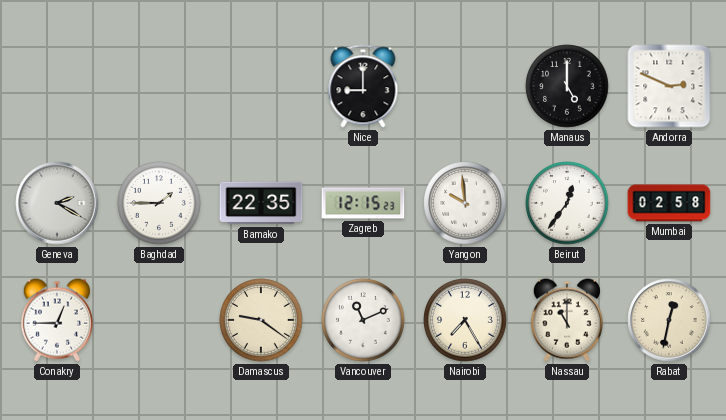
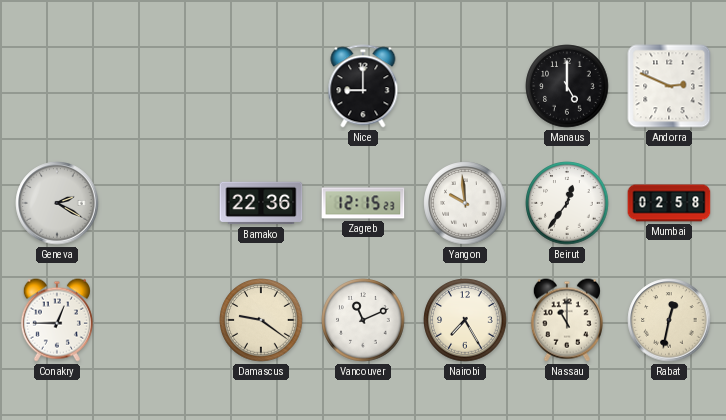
Baghdad: 1:45 -> none (159, 203)
Bamako: 22:35 -> 22:36 (261, 203)
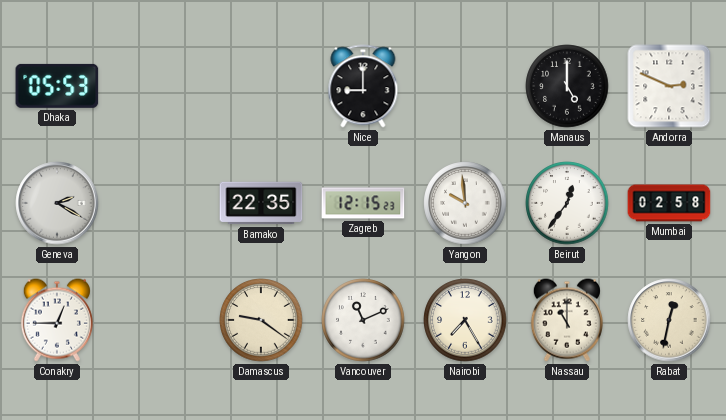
Dhaka: none -> 05:53 (57, 86)
Bamako: 22:36 -> 22:35 (261, 203)
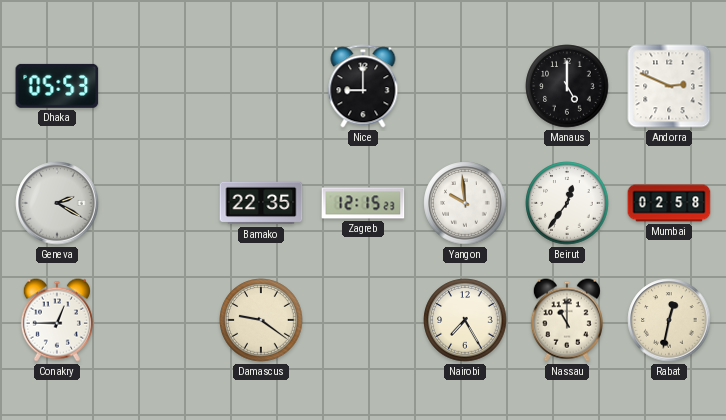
Vancouver: 11:11 -> none (363, 320)
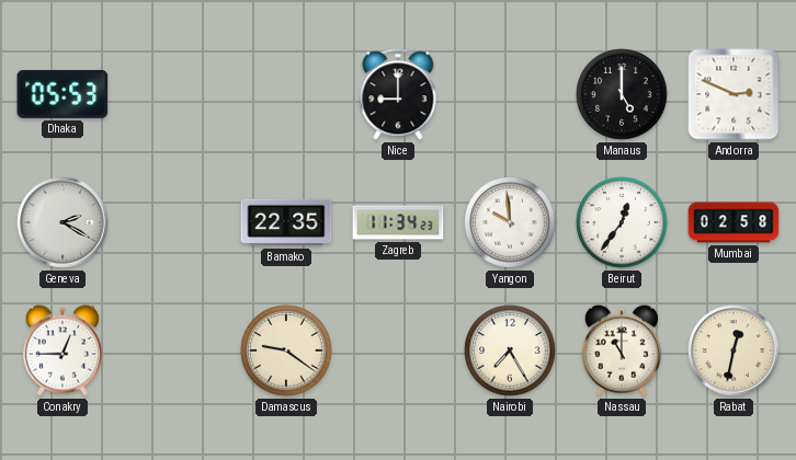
Zagreb: 12:15 -> 11:34 (398, 222)
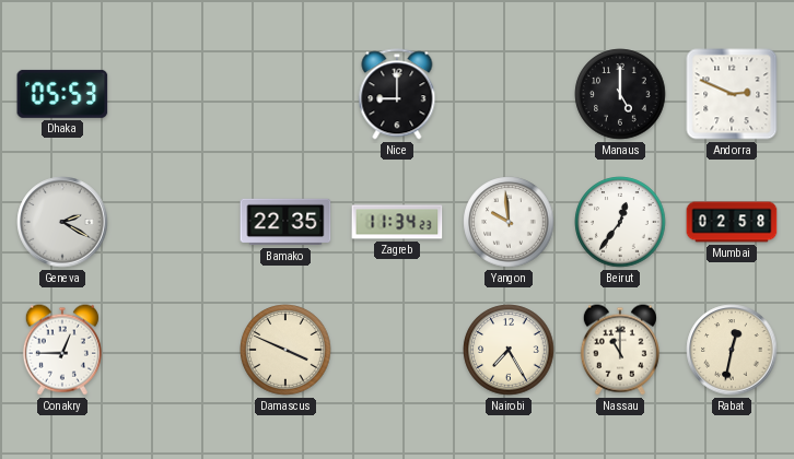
Damascus: 9:21 -> 3:49 (285, 350)
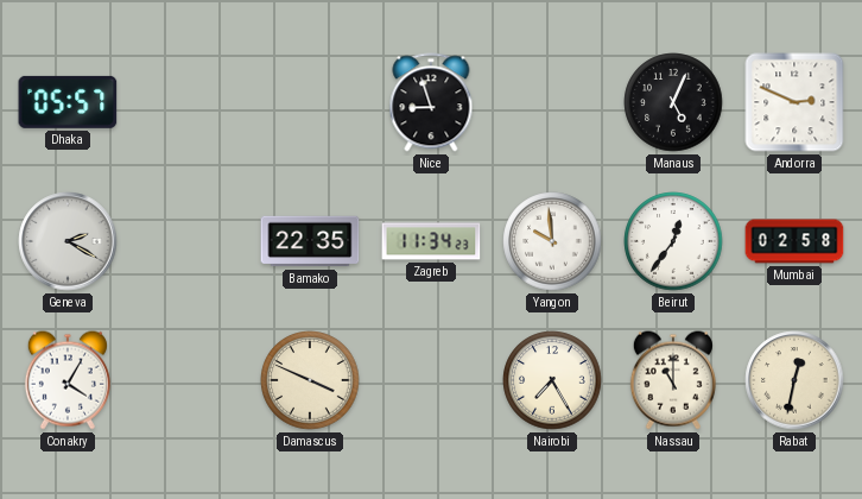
Dhaka: 05:53 -> 05:57 (68, 102)
Nice: 9:00 -> 8:57 (431, 102)
Manaus: 5:00 -> 5:04 (673, 102)
Conakry: 12:45 -> 4:05 (68, 380)
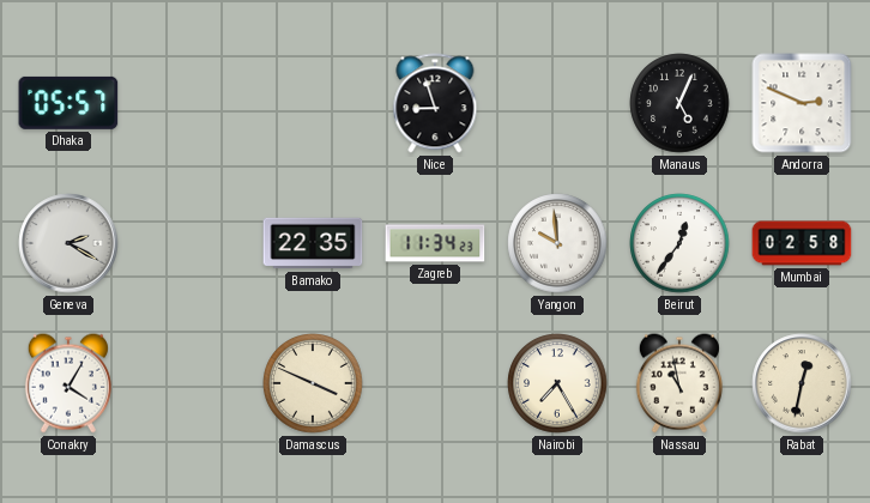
Nassau: 11:00 -> 10:58 (679, 383)
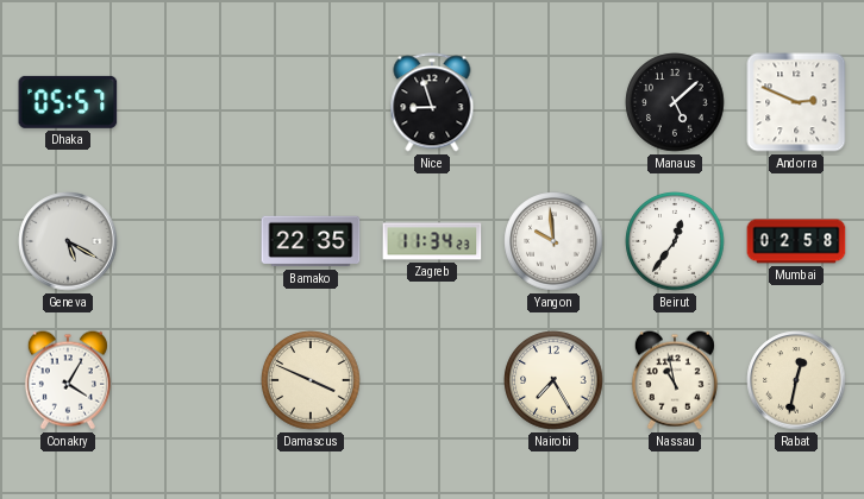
Manaus: 5:04 -> 5:08 (675, 102)
Geneva: 2:20 -> 5:20 (68, 241)
